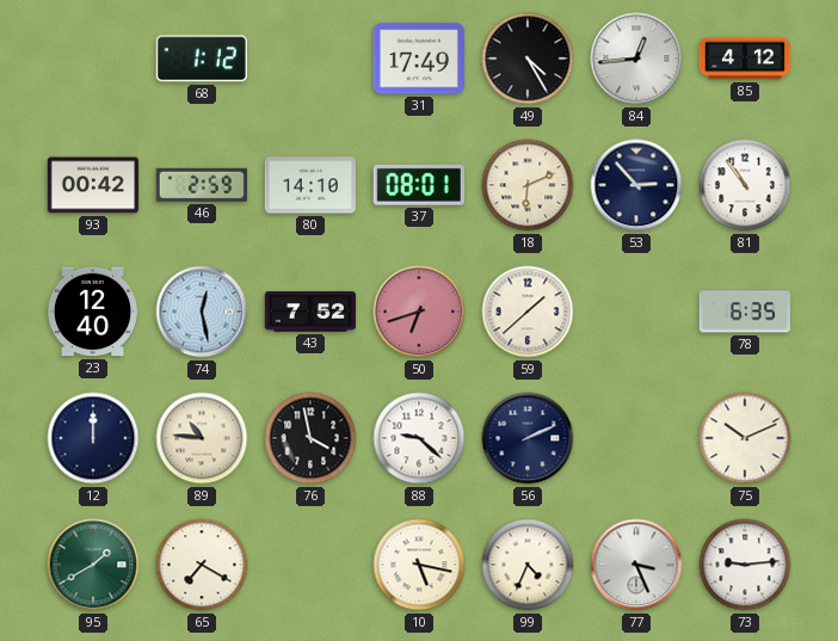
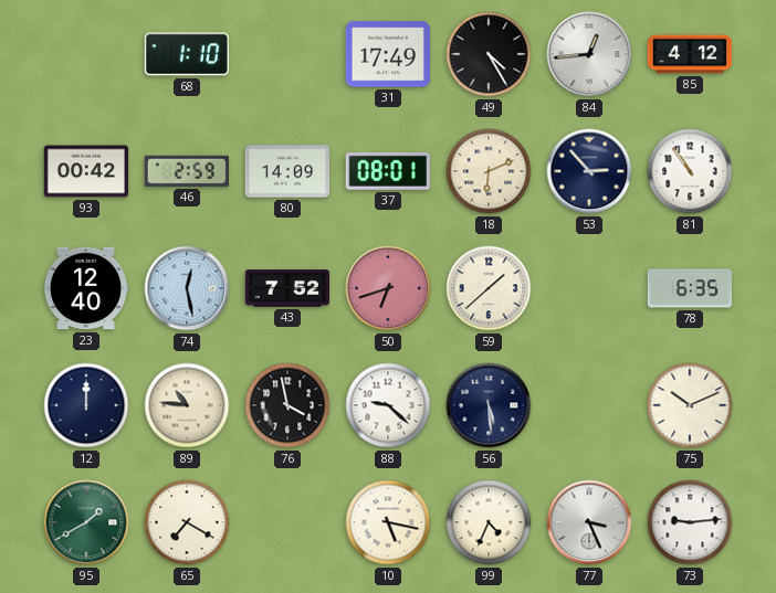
68: 1:12 -> 1:10 (187, 54)
80: 14:10 -> 14:09 (286, 171)
56: 2:11 -> 5:29 (489, 405)
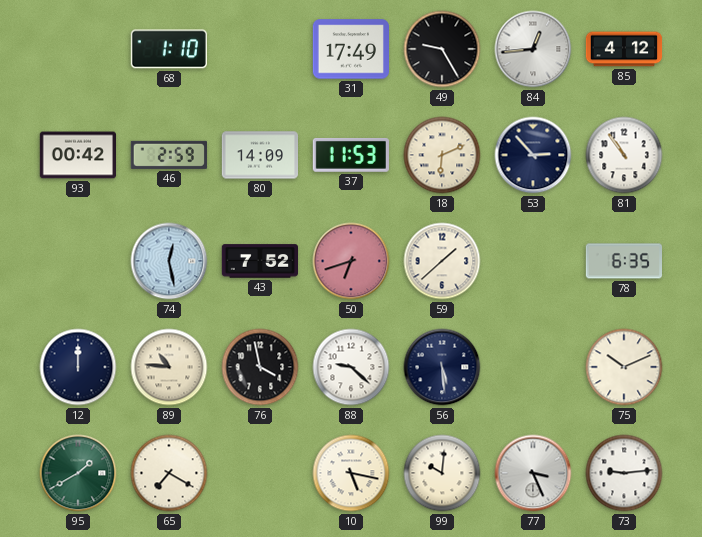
49: 4:25 -> 9:25 (442, 49)
37: 08:01 -> 11:53 (351, 155)
23: 12:40 -> none (85, 288)
99: 4:34 -> 10:01 (442, 473)
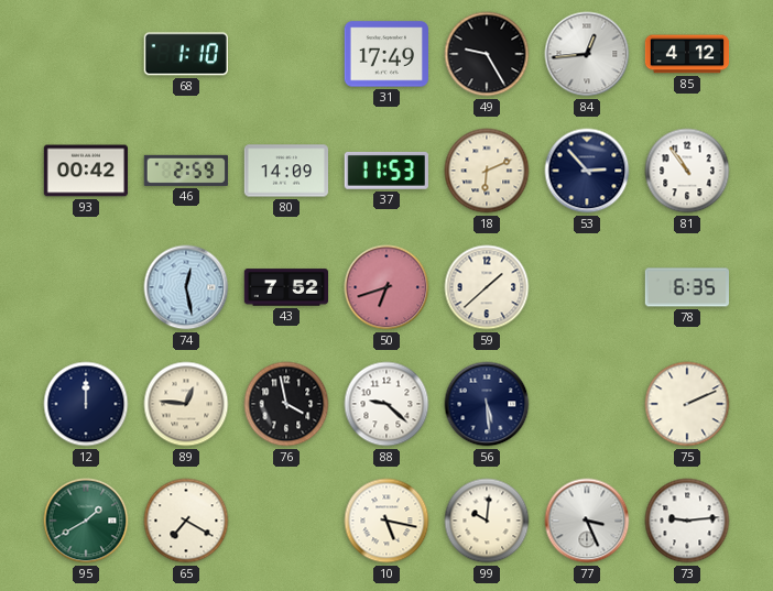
89: 10:46 -> 12:46 (186, 404)
75: 10:11 -> 2:11 (687, 404)
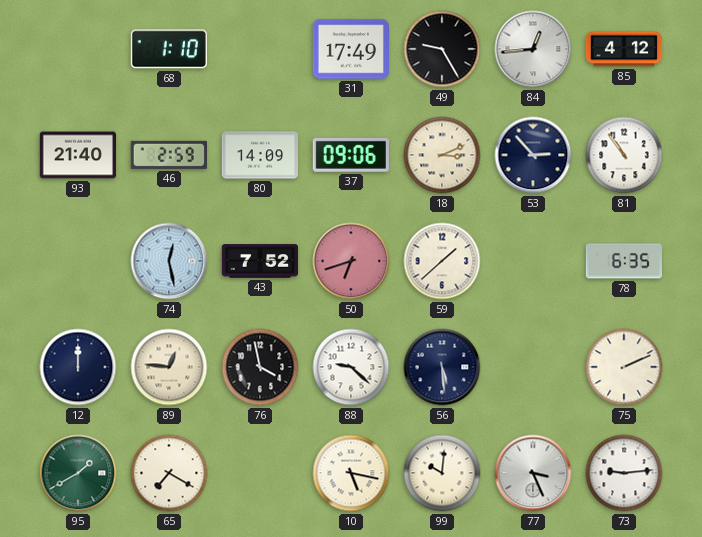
93: 00:42 -> 21:40 (77, 155)
37: 11:53 -> 09:06 (351, 155)
18: 6:11 -> 3:11 (442, 155)
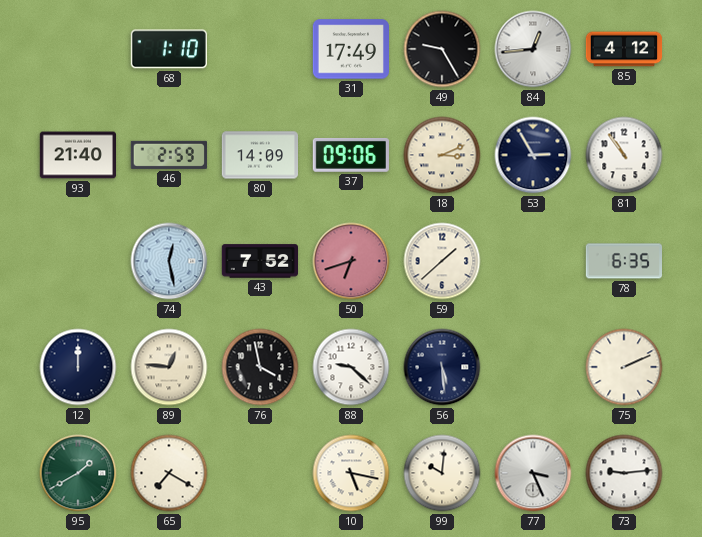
53: 2:53 -> 2:55 (533, 155)
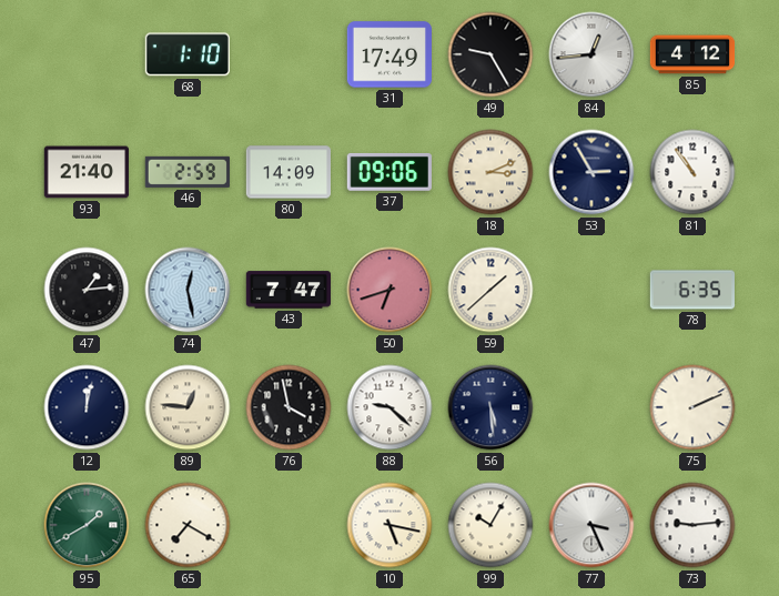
47: none -> 1:14 (87, 290)
43: 7:52 -> 7:47 (287, 290)
12: 12:00 -> 12:02 (87, 407)
99: 10:01 -> 10:05 (490, 525)
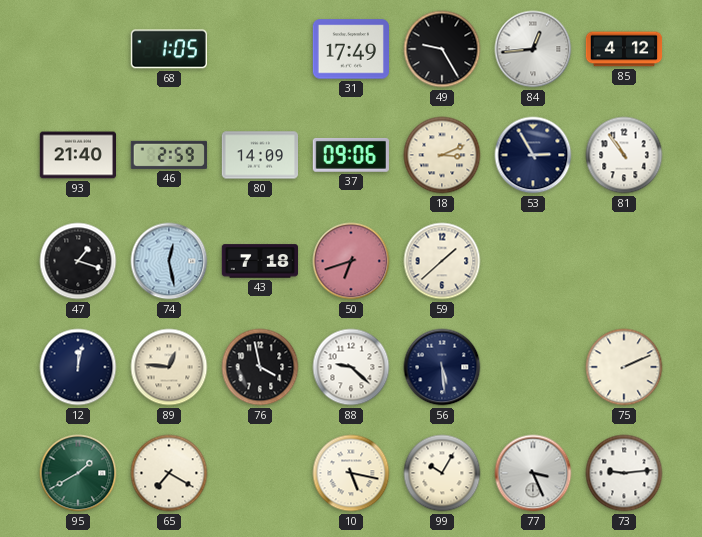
68: 1:10 -> 1:05 (169, 49)
47: 1:14 -> 1:18 (78, 261)
43: 7:47 -> 7:18 (259, 261)
78: 6:35 -> none (691, 290)
